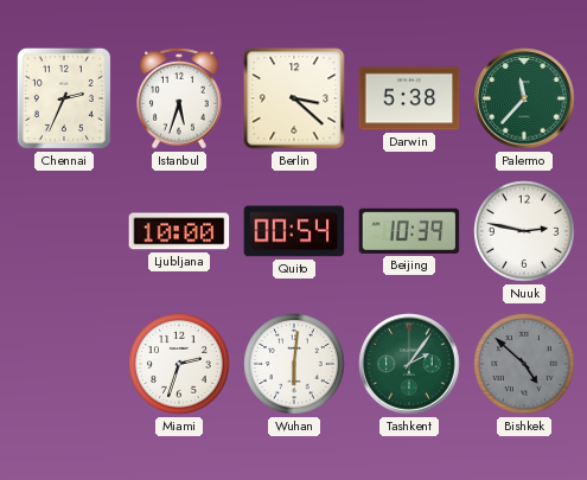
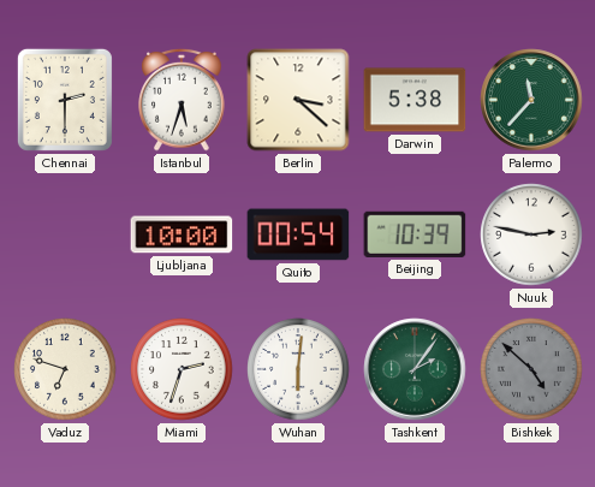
Chennai: 2:34 -> 2:30 (65, 100)
Vaduz: none -> 6:48 (65, 369)
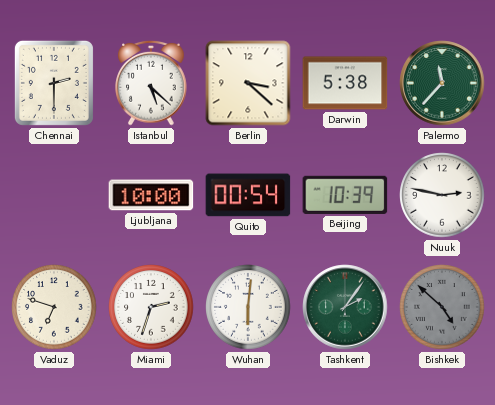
Istanbul: 5:33 -> 5:22 (151, 83)
